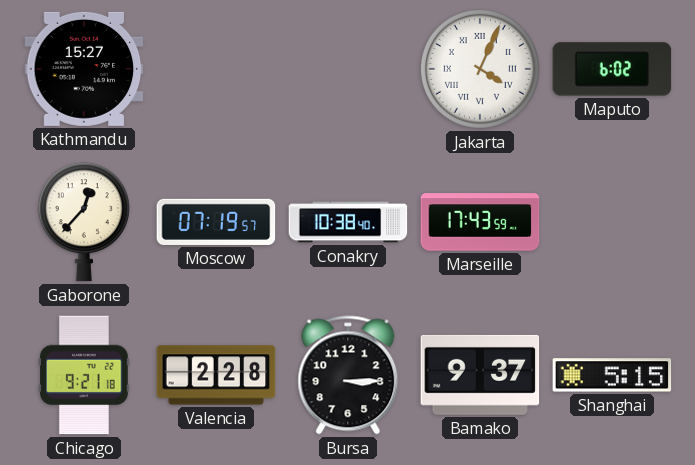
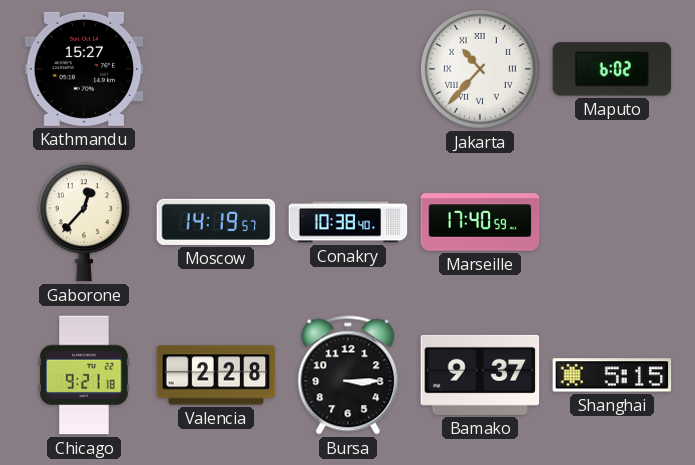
Jakarta: 4:04 -> 10:37 (480, 69)
Moscow: 07:19 -> 14:19 (216, 222)
Marseille: 17:43 -> 17:40 (480, 222)
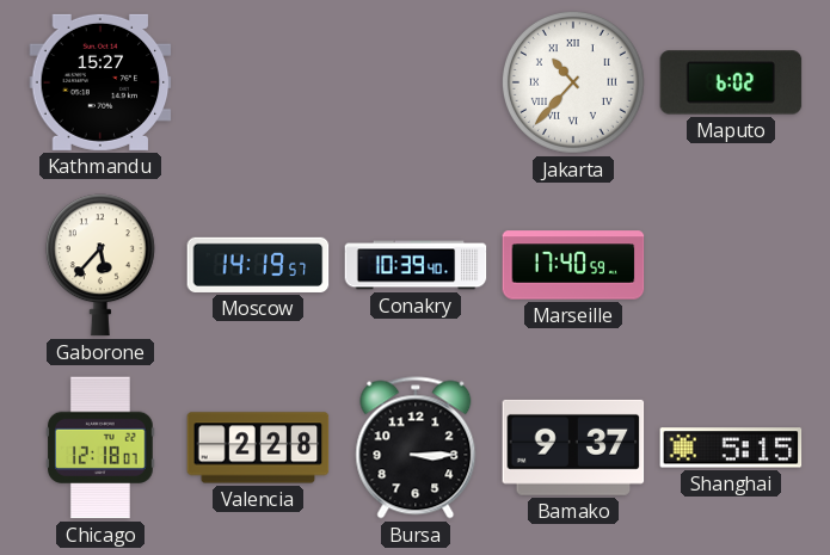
Gaborone: 12:37 -> 5:37 (100, 265)
Conakry: 10:38 -> 10:39 (416, 265)
Chicago: 9:21 -> 12:18 (102, 448)
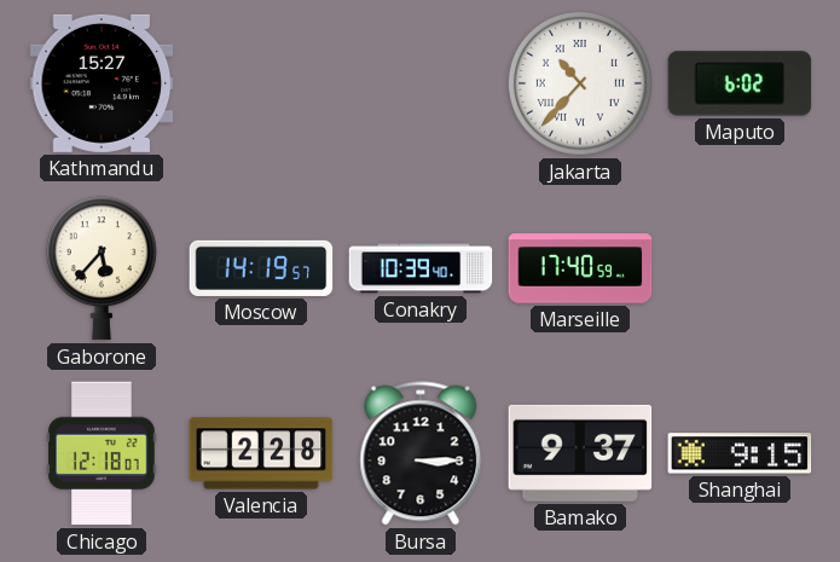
Shanghai: 5:15 -> 9:15 (740, 453)
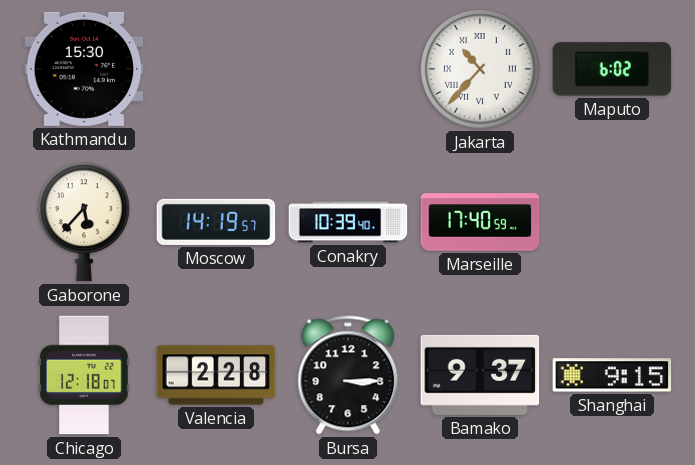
Kathmandu: 15:27 -> 15:30 (84, 69)
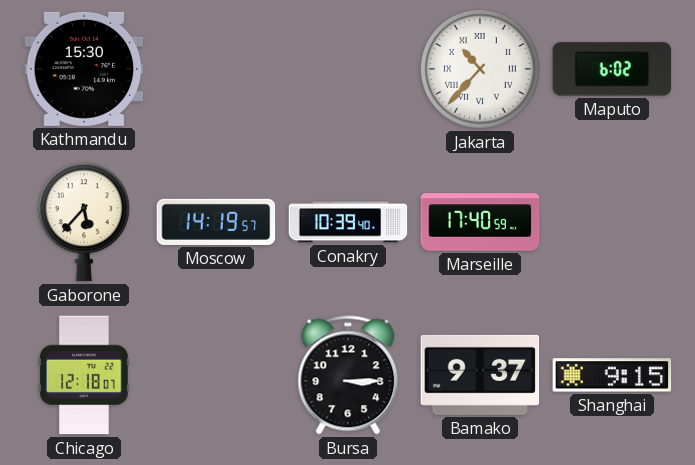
Valencia: 2:28 -> none (216, 375)
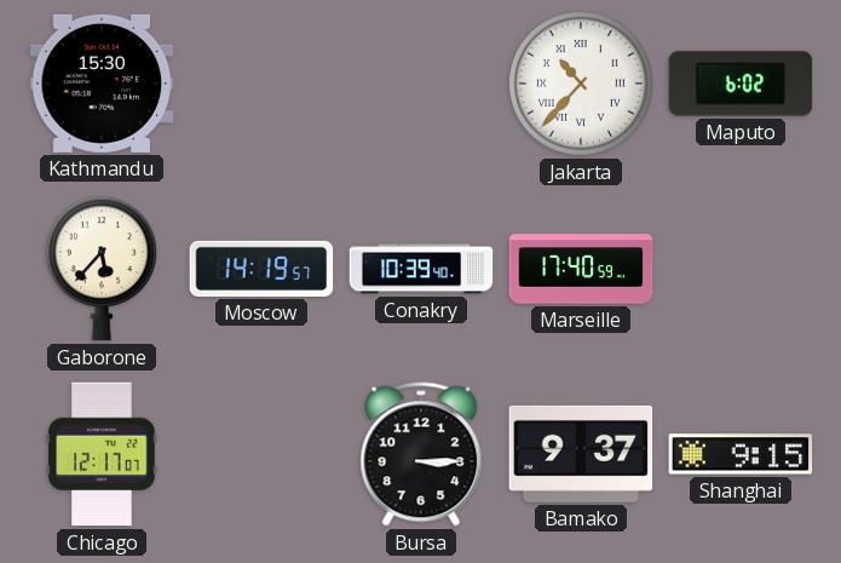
Chicago: 12:18 -> 12:17 (103, 454)
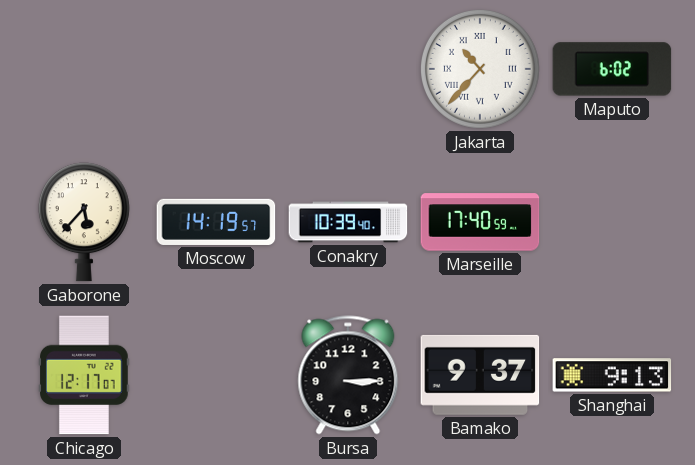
Kathmandu: 15:30 -> none (102, 84)
Shanghai: 9:15 -> 9:13 (612, 375)
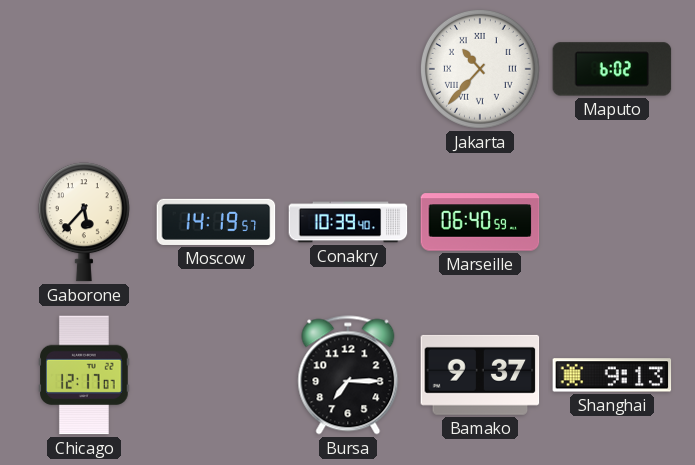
Marseille: 17:40 -> 06:40 (480, 222)
Bursa: 3:15 -> 7:15 (348, 375)
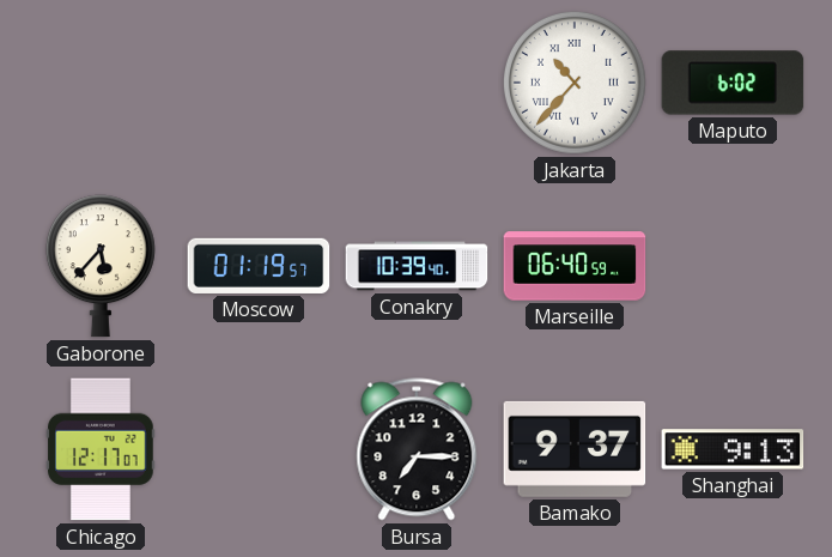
Moscow: 14:19 -> 01:19 (259, 266)
